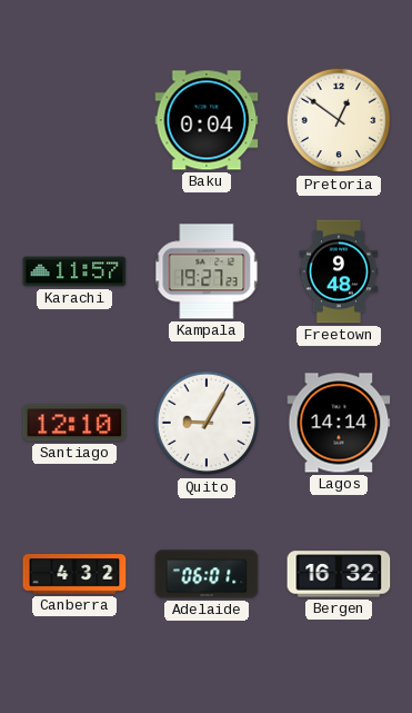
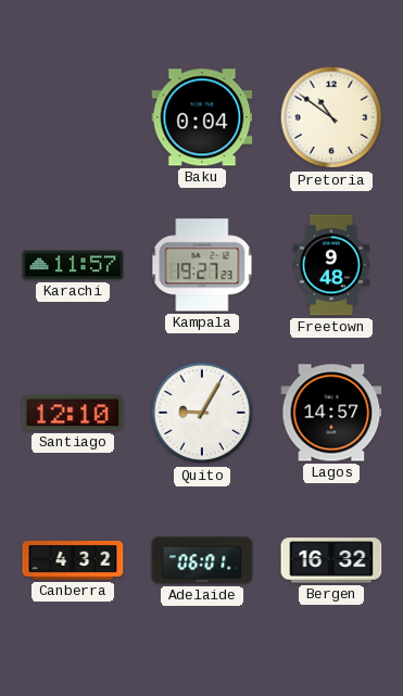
Pretoria: 12:51 -> 10:51 (331, 117)
Lagos: 14:14 -> 14:57 (331, 413)
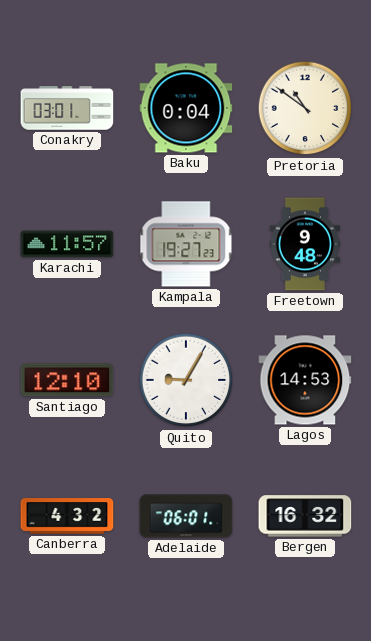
Conakry: none -> 03:01 (67, 108)
Lagos: 14:57 -> 14:53 (305, 380)
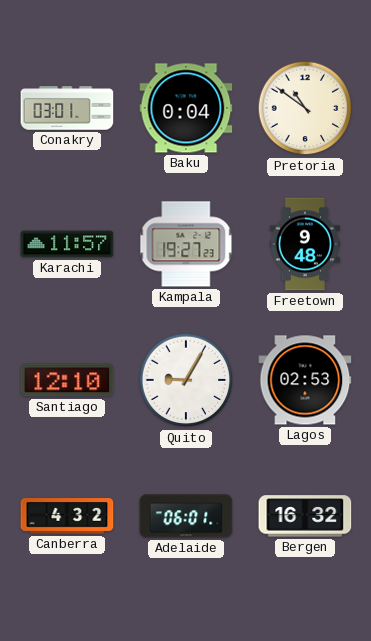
Lagos: 14:53 -> 02:53 (305, 380)
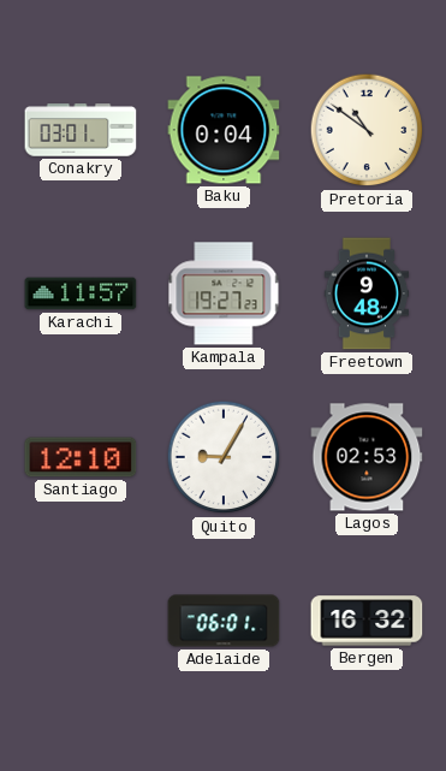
Canberra: 4:32 -> none (67, 516)
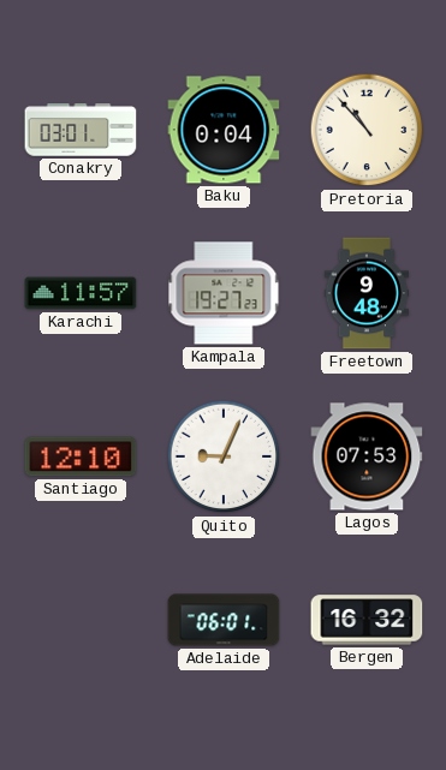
Pretoria: 10:51 -> 10:53 (367, 130)
Quito: 9:05 -> 9:04 (224, 456)
Lagos: 02:53 -> 07:53 (367, 456)
